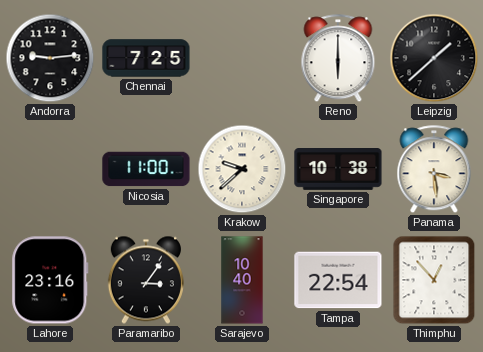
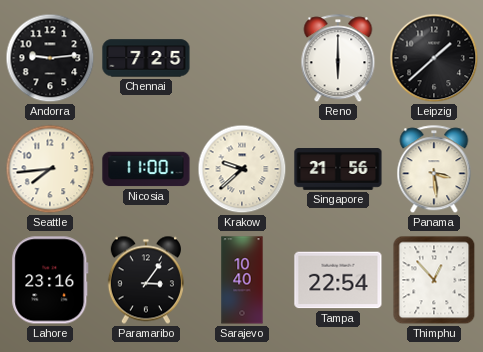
Seattle: none -> 7:44 (50, 169)
Singapore: 10:38 -> 21:56 (338, 170)
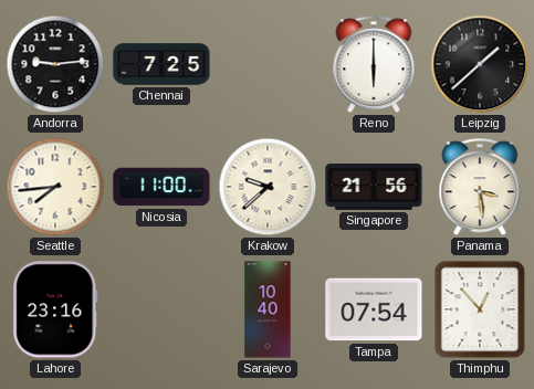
Paramaribo: 3:06 -> none (146, 280)
Tampa: 22:54 -> 07:54 (374, 309)
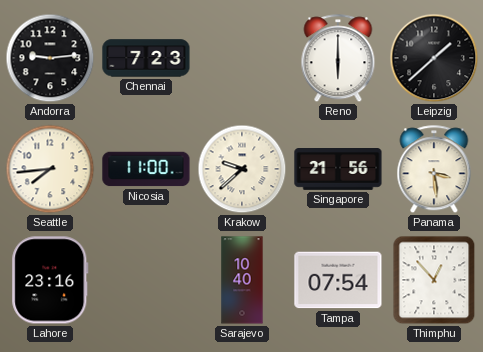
Chennai: 7:25 -> 7:23 (146, 58)
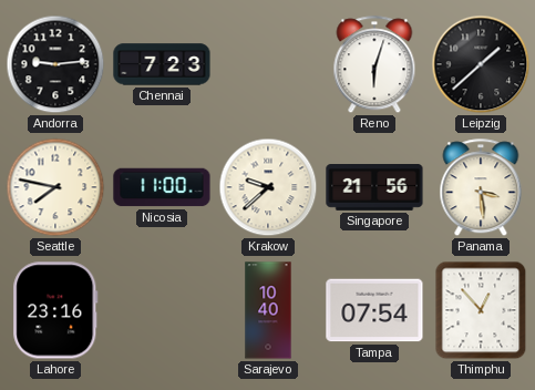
Reno: 6:00 -> 6:03 (374, 65)
Seattle: 7:44 -> 7:47 (55, 187)
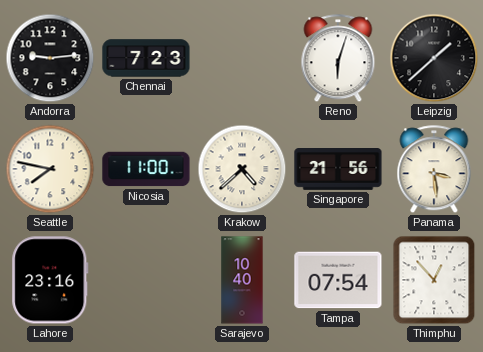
Krakow: 9:38 -> 4:38 (242, 169)
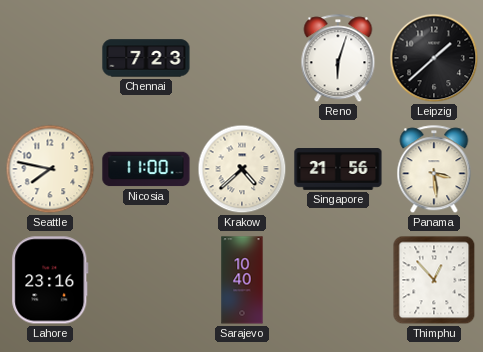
Andorra: 9:14 -> none (50, 58)
Tampa: 07:54 -> none (338, 280)
